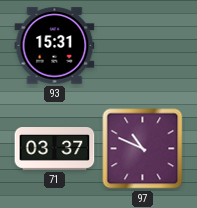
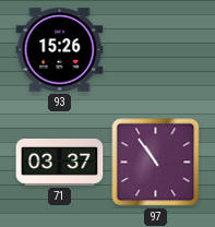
93: 15:31 -> 15:26 (60, 50)
97: 10:49 -> 10:54 (156, 163)
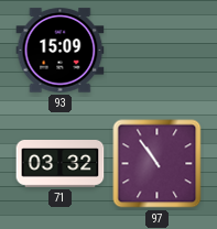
93: 15:26 -> 15:09 (61, 51)
71: 03:37 -> 03:32 (61, 164)
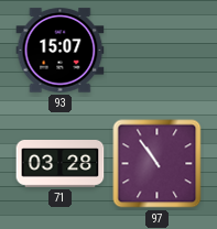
93: 15:09 -> 15:07 (61, 51)
71: 03:32 -> 03:28 (61, 164)
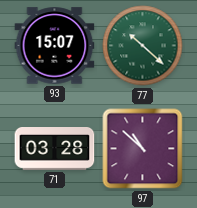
77: none -> 10:22 (143, 46)
97: 10:54 -> 10:52 (143, 149)
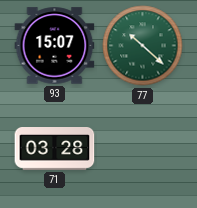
97: 10:52 -> none (143, 149)
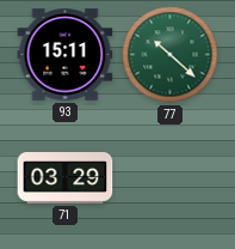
93: 15:07 -> 15:11 (66, 55)
71: 03:28 -> 03:29 (66, 178)
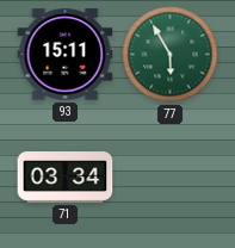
77: 10:22 -> 5:55 (171, 55)
71: 03:29 -> 03:34 (66, 178)
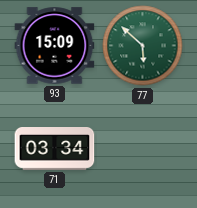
93: 15:11 -> 15:09 (55, 46)
77: 5:55 -> 5:52 (143, 46)
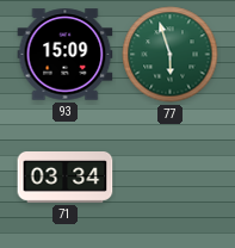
77: 5:52 -> 5:57 (171, 55)
